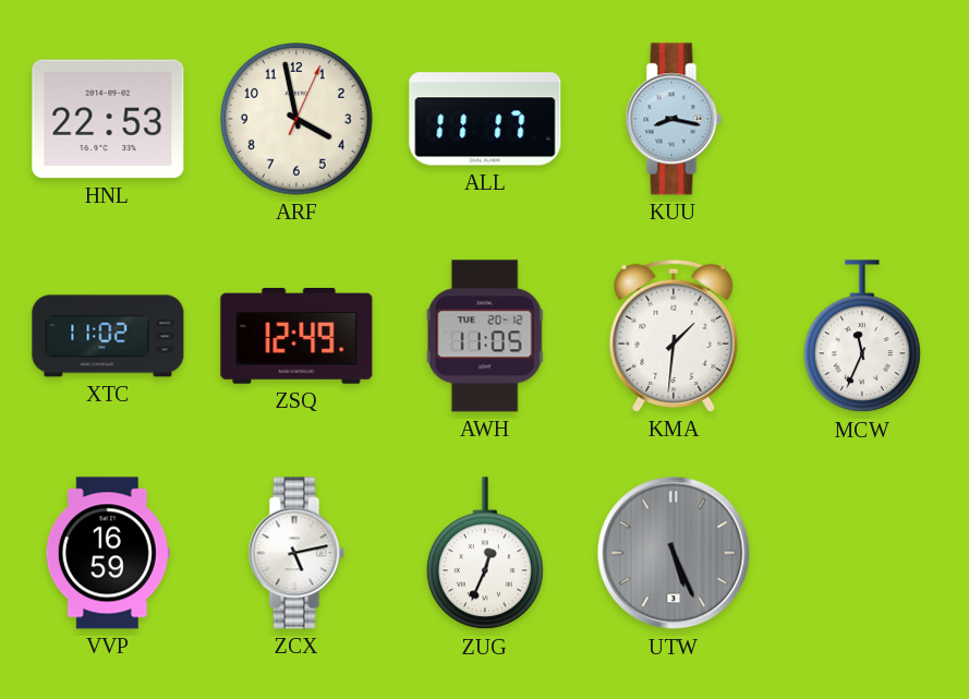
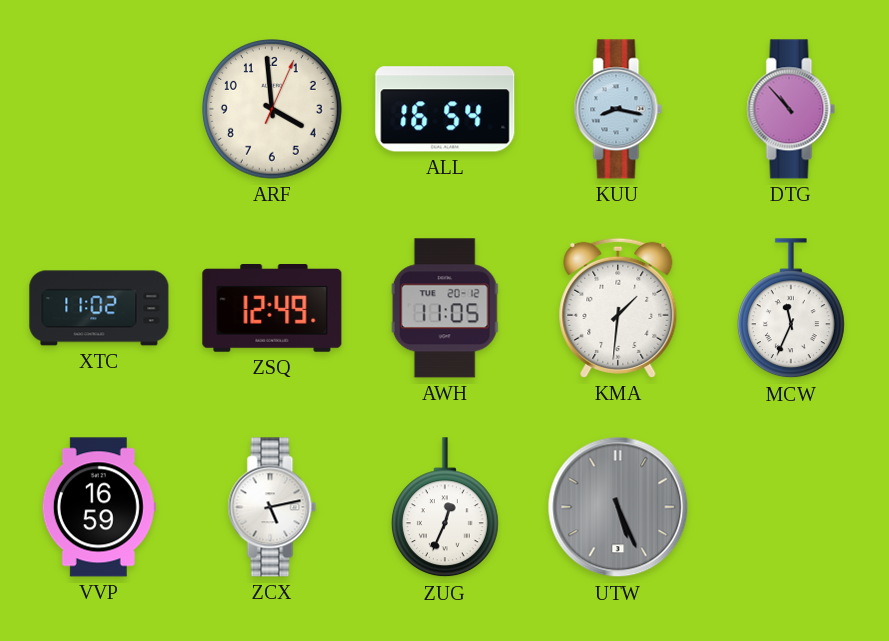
HNL: 22:53 -> none (108, 119)
ARF: 3:58 -> 3:59 (273, 110)
ALL: 11:17 -> 16:54 (445, 109)
DTG: none -> 10:53 (791, 109)
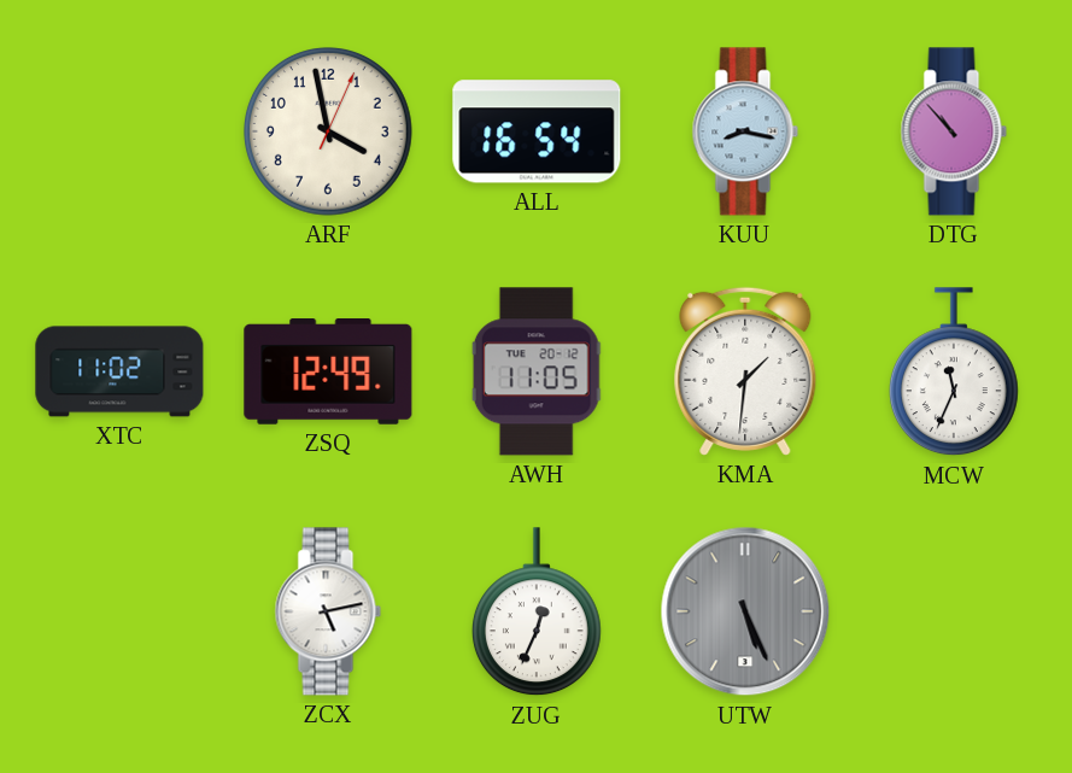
ARF: 3:59 -> 3:58 (329, 133)
VVP: 16:59 -> none (99, 507)
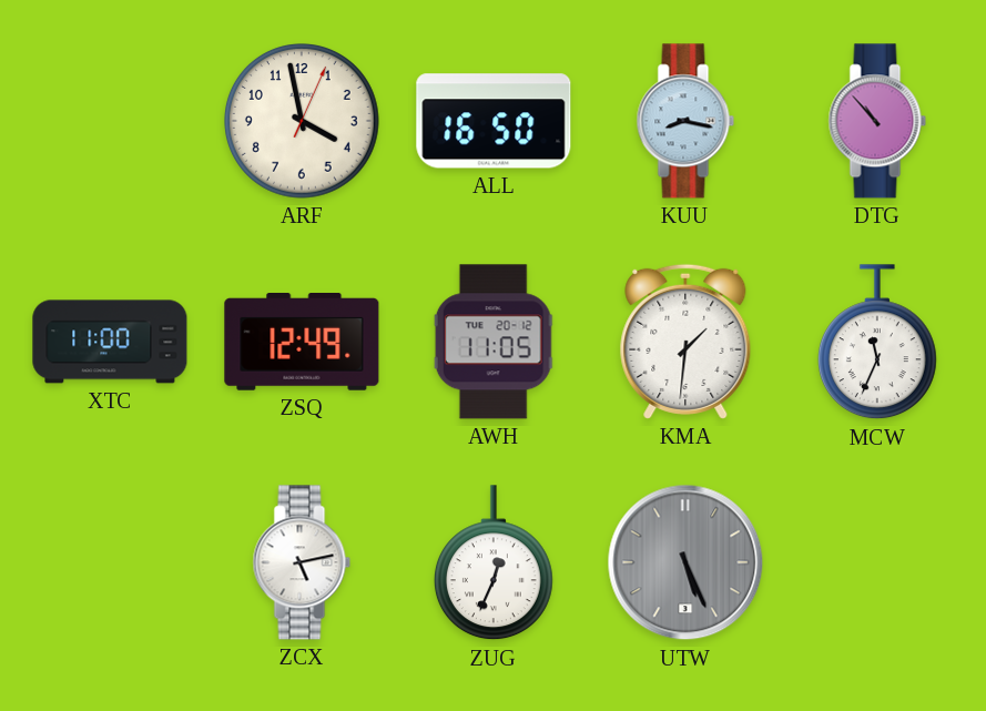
ALL: 16:54 -> 16:50 (494, 121)
XTC: 11:02 -> 11:00 (110, 342)
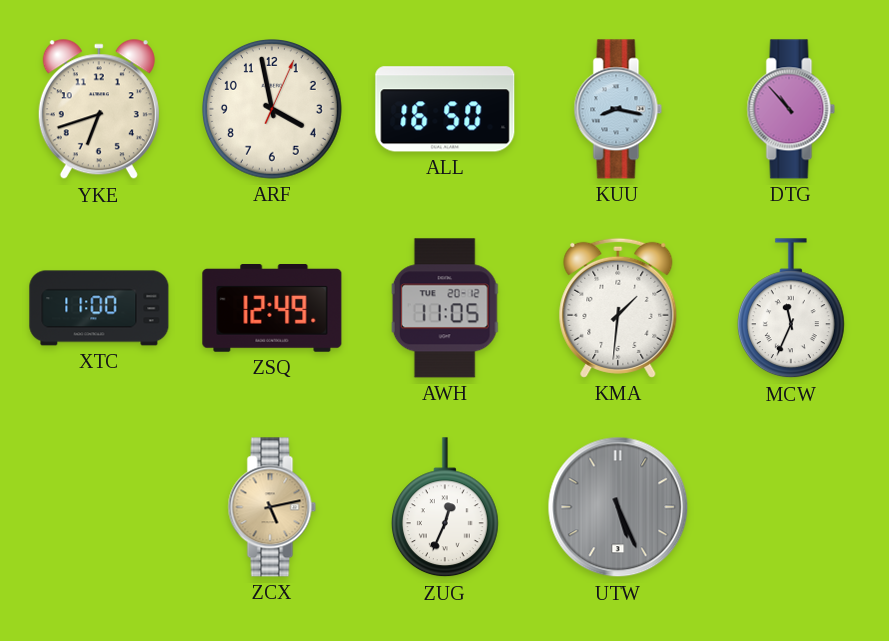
YKE: none -> 6:42 (99, 110)
ZCX dial: white -> champagne (272, 507)
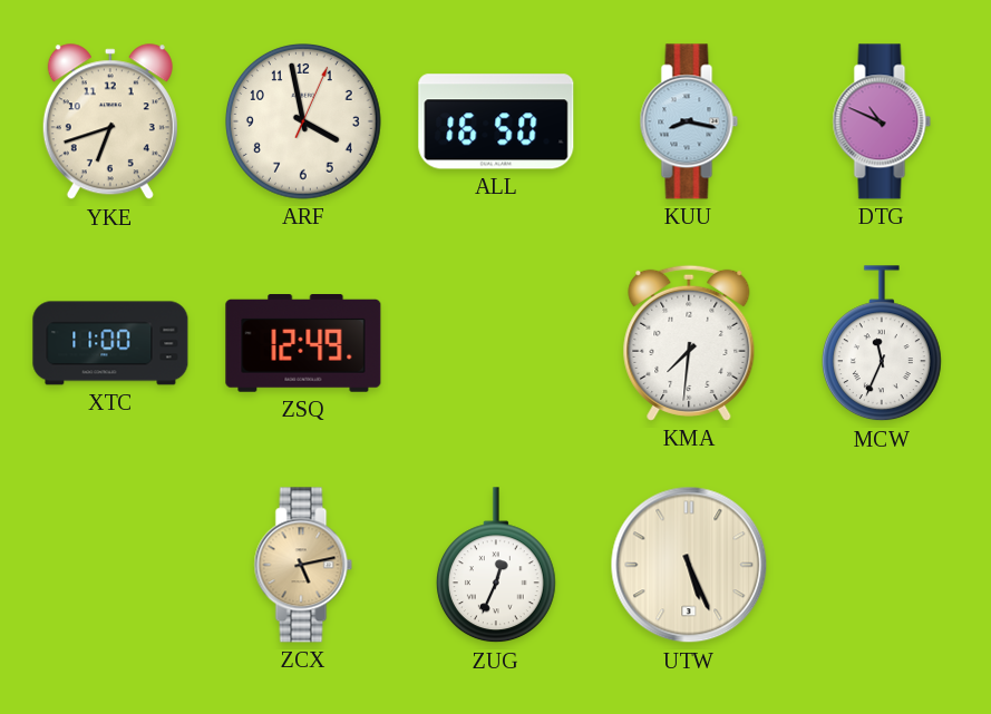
DTG: 10:53 -> 10:49 (882, 121)
AWH: 11:05 -> none (445, 308)
KMA: 1:31 -> 7:31 (689, 343)
UTW dial: grey -> cream (689, 565)
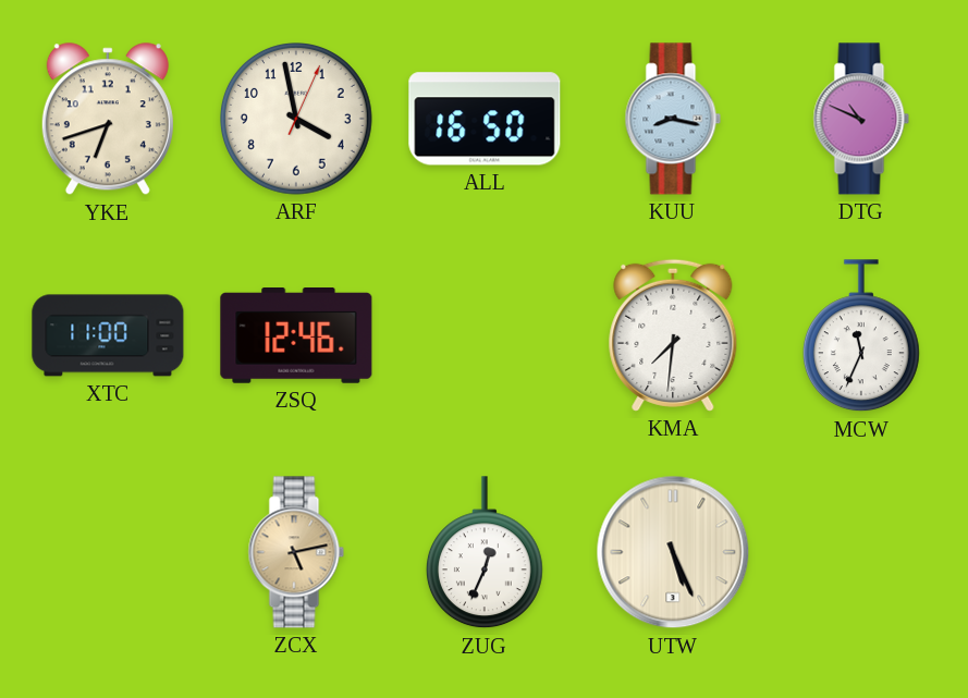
ZSQ: 12:49 -> 12:46 (296, 336)
